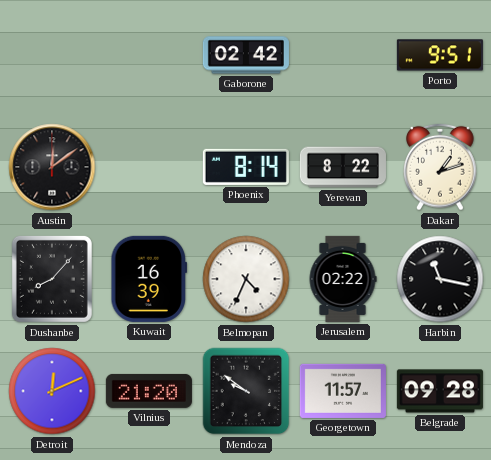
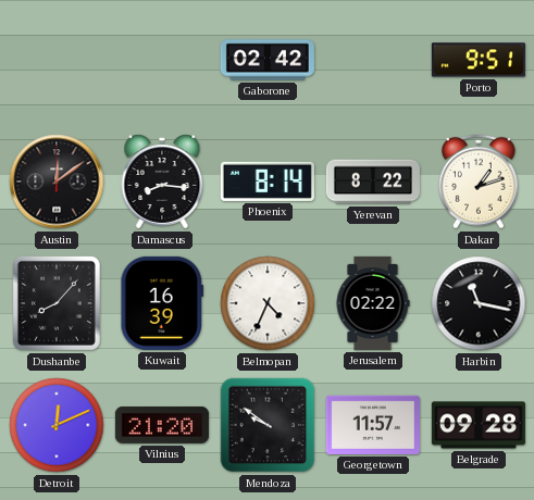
Damascus: none -> 8:16 (162, 182)
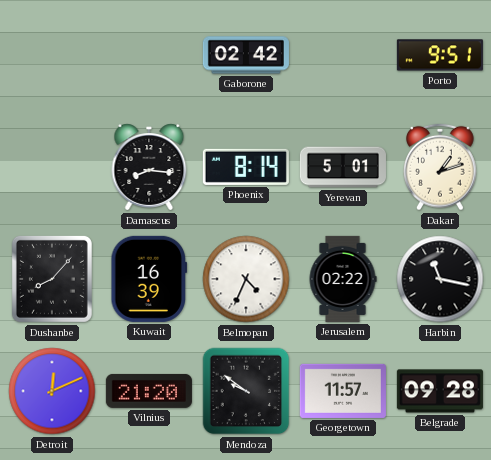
Austin: 12:09 -> none (57, 182)
Yerevan: 8:22 -> 5:01 (343, 167)
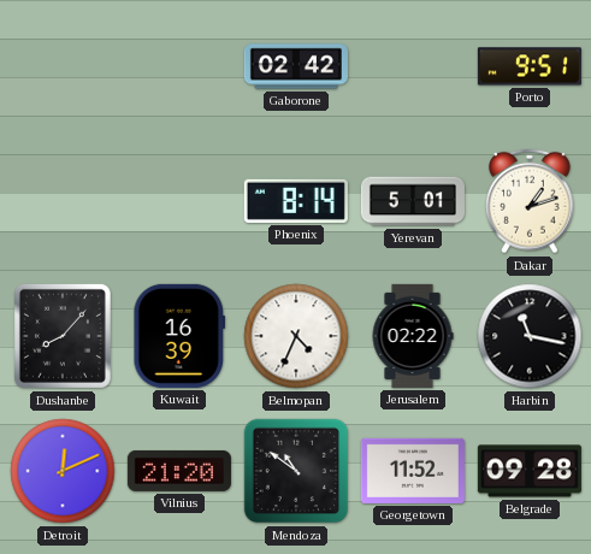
Damascus: 8:16 -> none (149, 167)
Mendoza: 9:51 -> 10:51 (296, 471)
Georgetown: 11:57 -> 11:52 (413, 471)
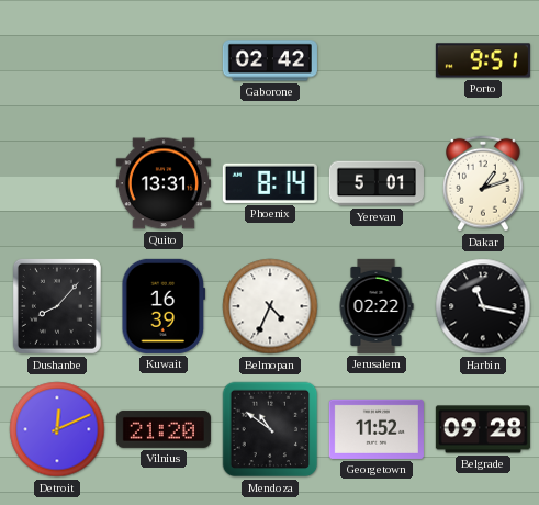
Quito: none -> 13:31 (164, 183)
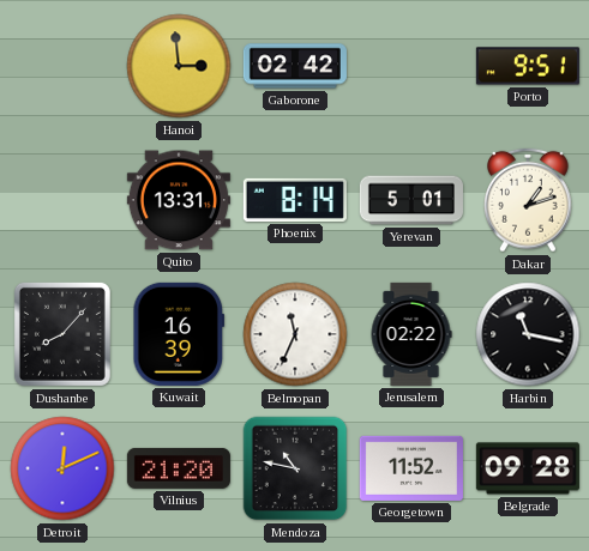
Hanoi: none -> 2:59 (179, 66)
Belmopan: 4:34 -> 11:34 (295, 334)
Mendoza: 10:51 -> 10:47 (295, 468)
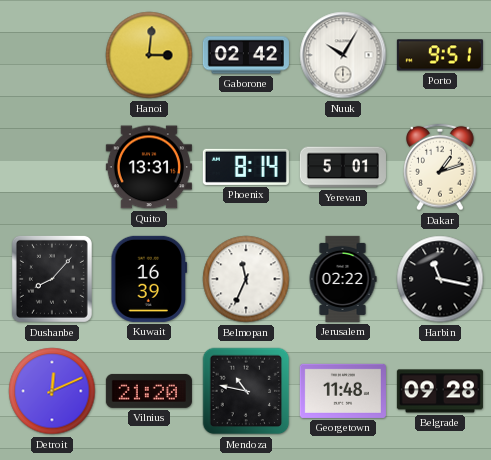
Hanoi: 2:59 -> 3:01 (149, 55)
Nuuk: none -> 10:05 (343, 55)
Georgetown: 11:52 -> 11:48 (343, 391)
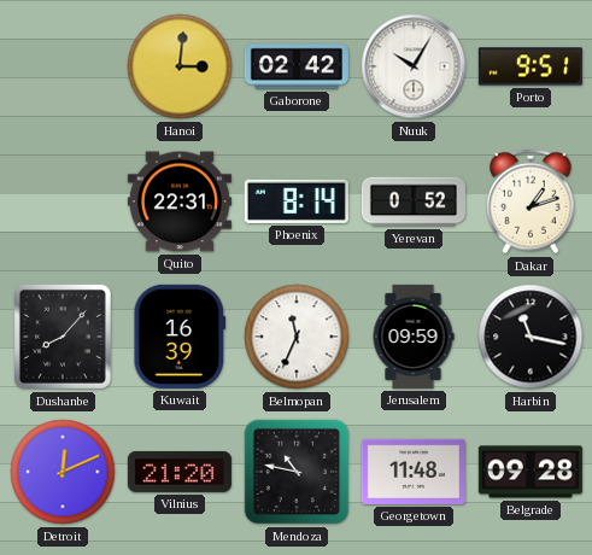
Quito: 13:31 -> 22:31 (180, 201)
Yerevan: 5:01 -> 0:52 (414, 201)
Jerusalem: 02:22 -> 09:59 (414, 337)
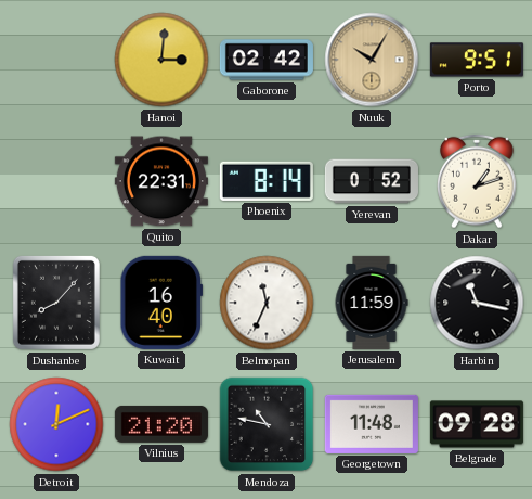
Nuuk dial: white -> champagne (372, 60)
Kuwait: 16:39 -> 16:40 (161, 303)
Jerusalem: 09:59 -> 11:59 (372, 303)
